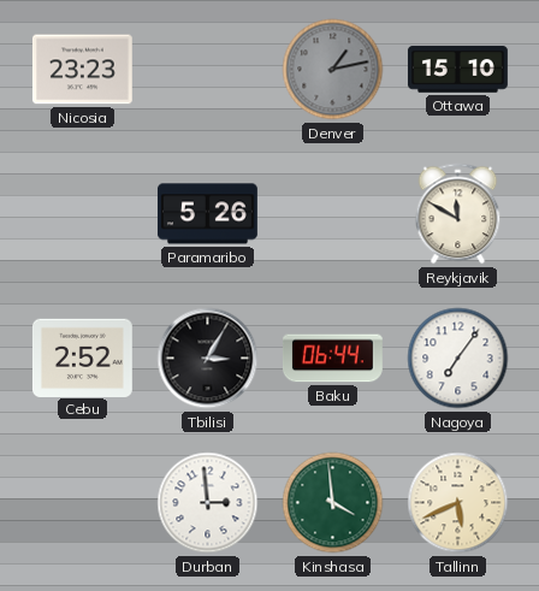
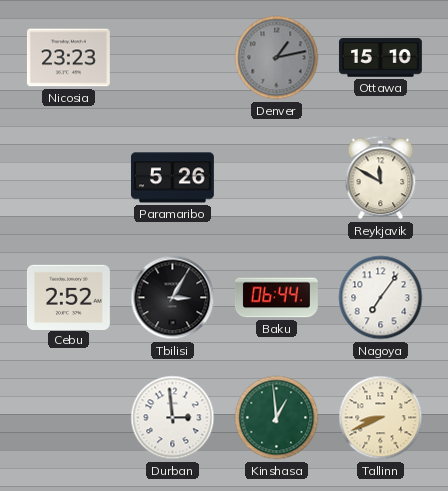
Kinshasa: 3:59 -> 12:59 (277, 418)
Tallinn: 5:41 -> 8:41 (381, 418)
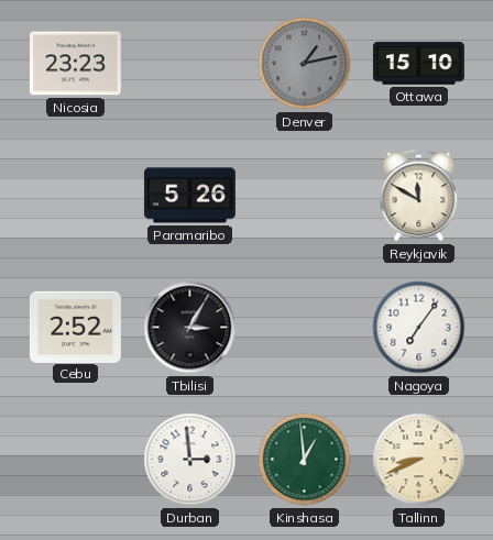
Baku: 06:44 -> none (276, 298)
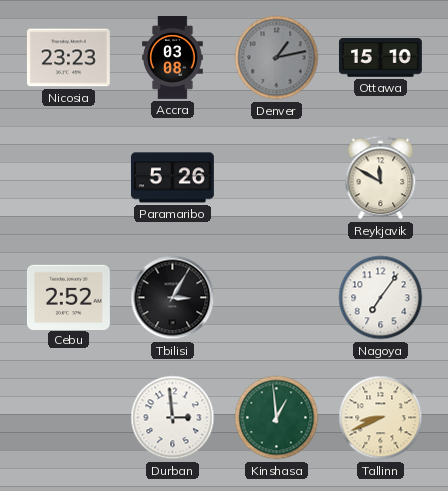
Accra: none -> 03:08 (173, 58)
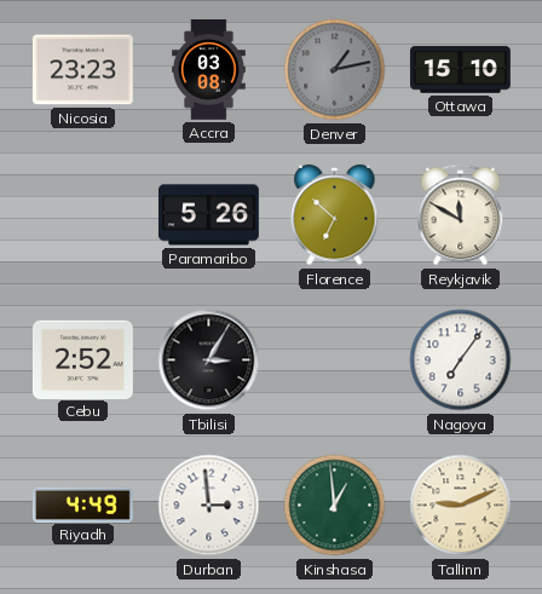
Florence: none -> 6:52 (335, 215)
Riyadh: none -> 4:49 (82, 504)
Tallinn: 8:41 -> 9:11 (461, 506)
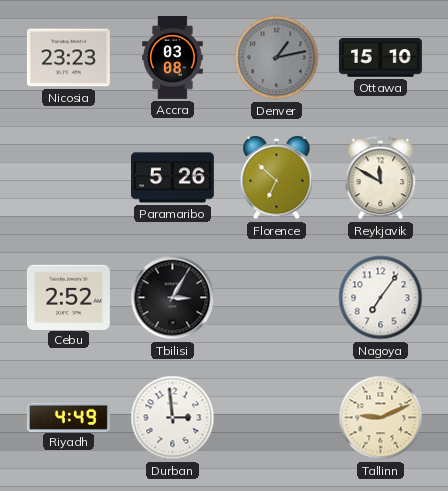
Kinshasa: 12:59 -> none (335, 506)
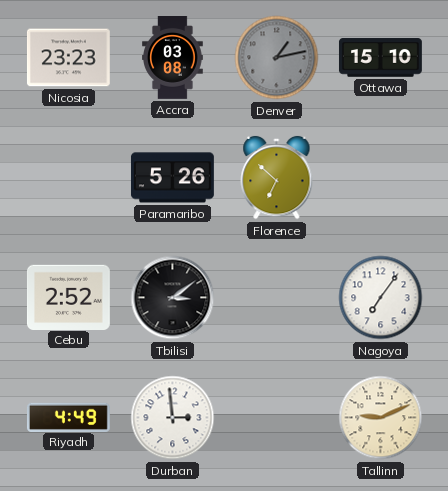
Reykjavik: 11:50 -> none (381, 178)
Tbilisi: 3:05 -> 3:09 (173, 298)
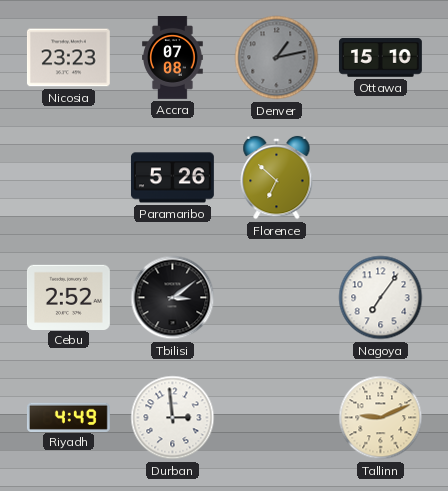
Accra: 03:08 -> 07:08 (173, 58)
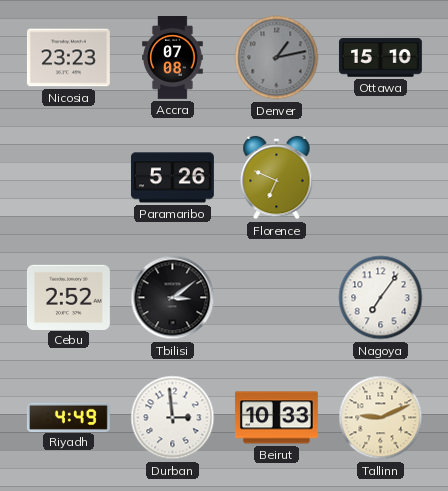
Florence: 6:52 -> 6:49 (277, 178)
Beirut: none -> 10:33 (276, 418)
